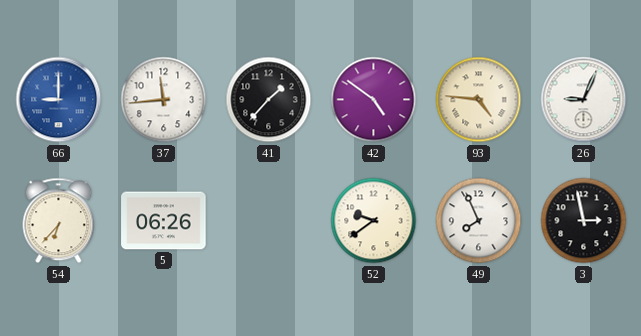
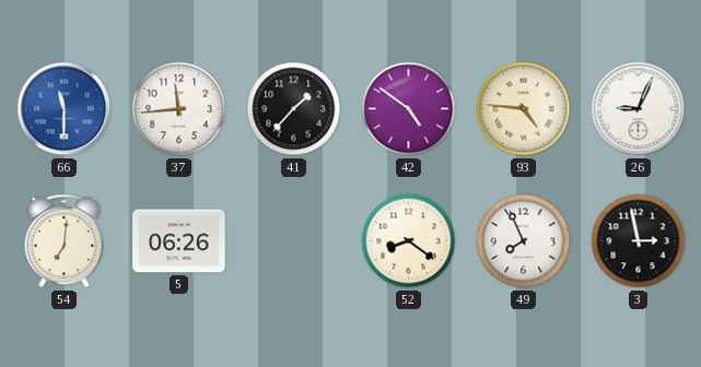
66: 9:00 -> 11:30 (65, 109)
54: 6:37 -> 7:01 (65, 241)
52: 9:39 -> 8:21 (409, 241)
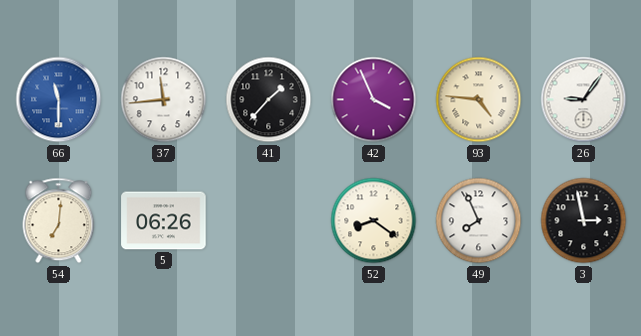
42: 4:51 -> 3:56 (374, 100)
26: 9:04 -> 9:06 (584, 100)
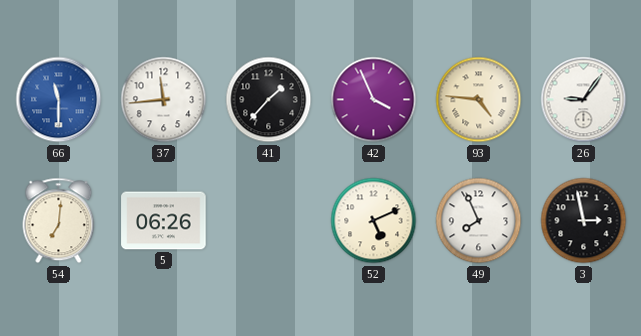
52: 8:21 -> 5:11 (374, 221)
